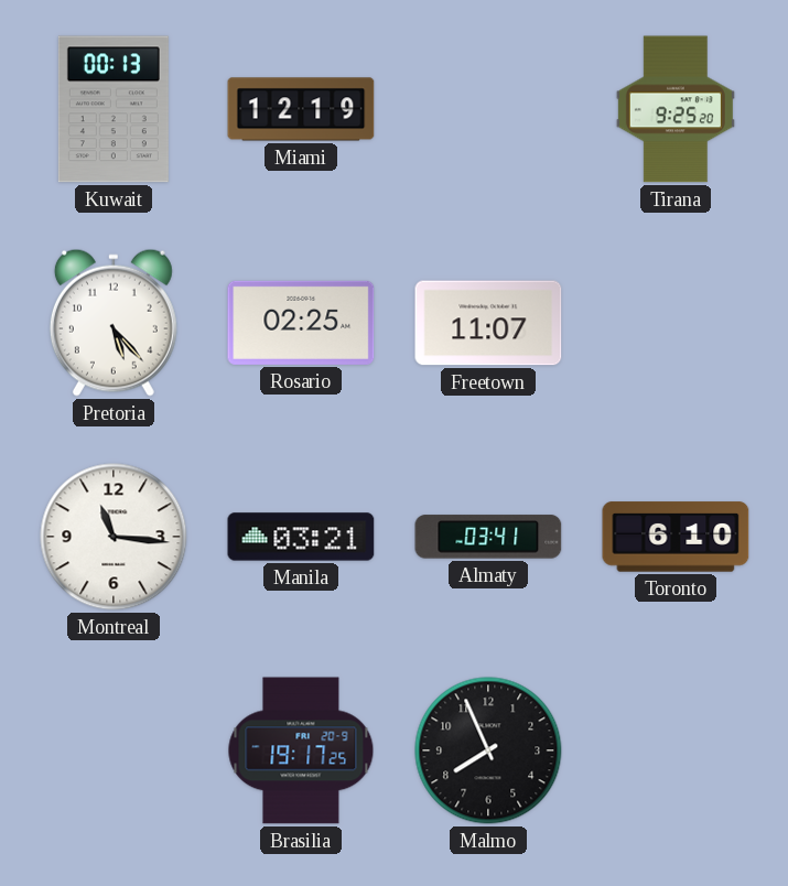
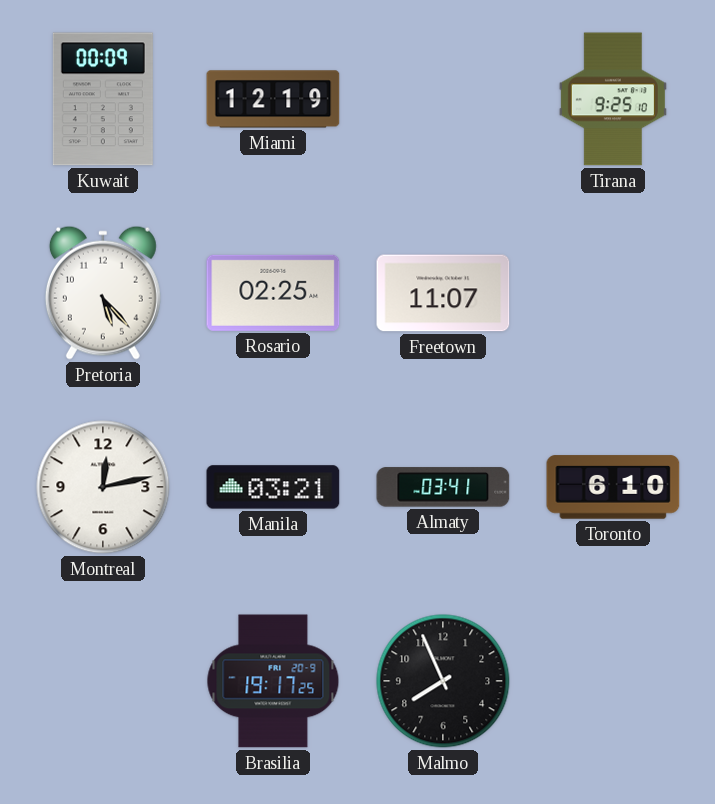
Kuwait: 00:13 -> 00:09 (103, 99)
Tirana: 9:25:20 -> 9:25:10 (613, 99)
Montreal: 11:16 -> 12:13 (103, 487)
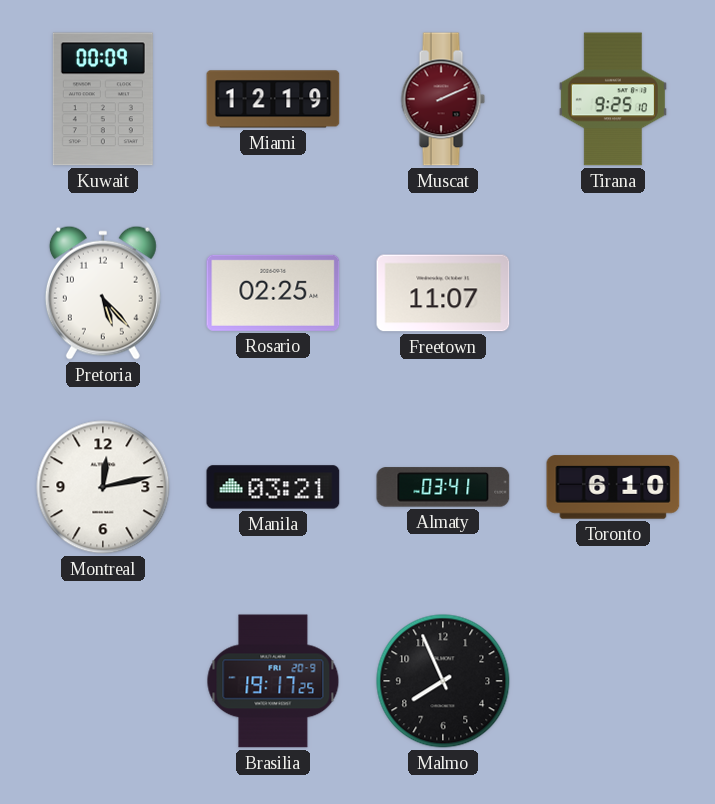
Muscat: none -> 2:11 (443, 99)
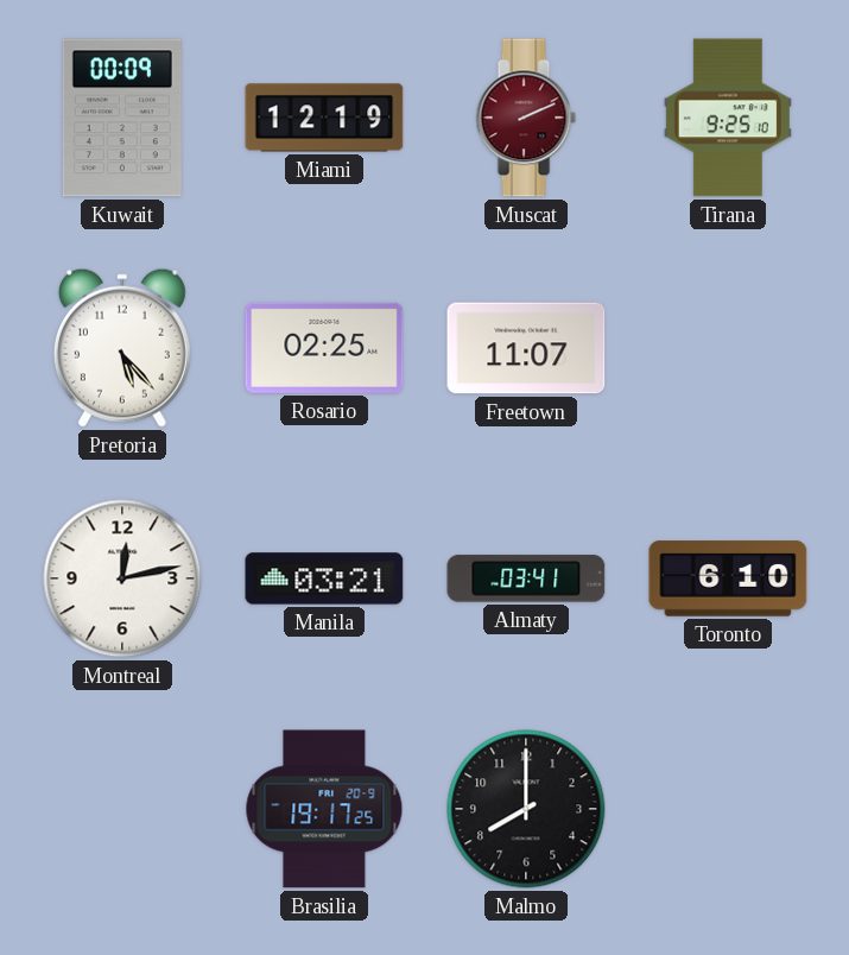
Malmo: 7:56 -> 8:00 (526, 809)
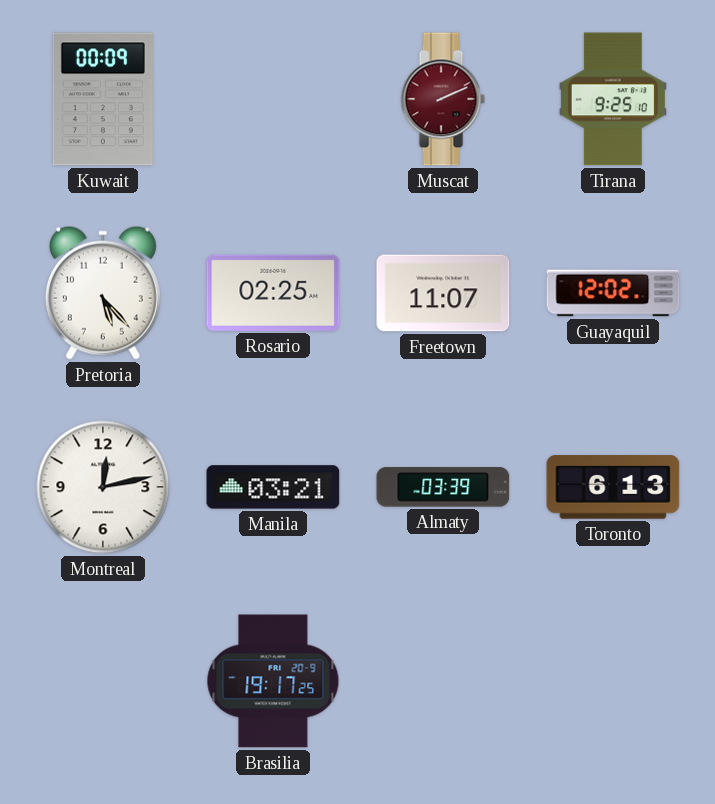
Miami: 12:19 -> none (324, 118)
Guayaquil: none -> 12:02 (613, 293)
Almaty: 03:41 -> 03:39 (443, 487)
Toronto: 6:10 -> 6:13 (613, 487)
Malmo: 8:00 -> none (526, 809)
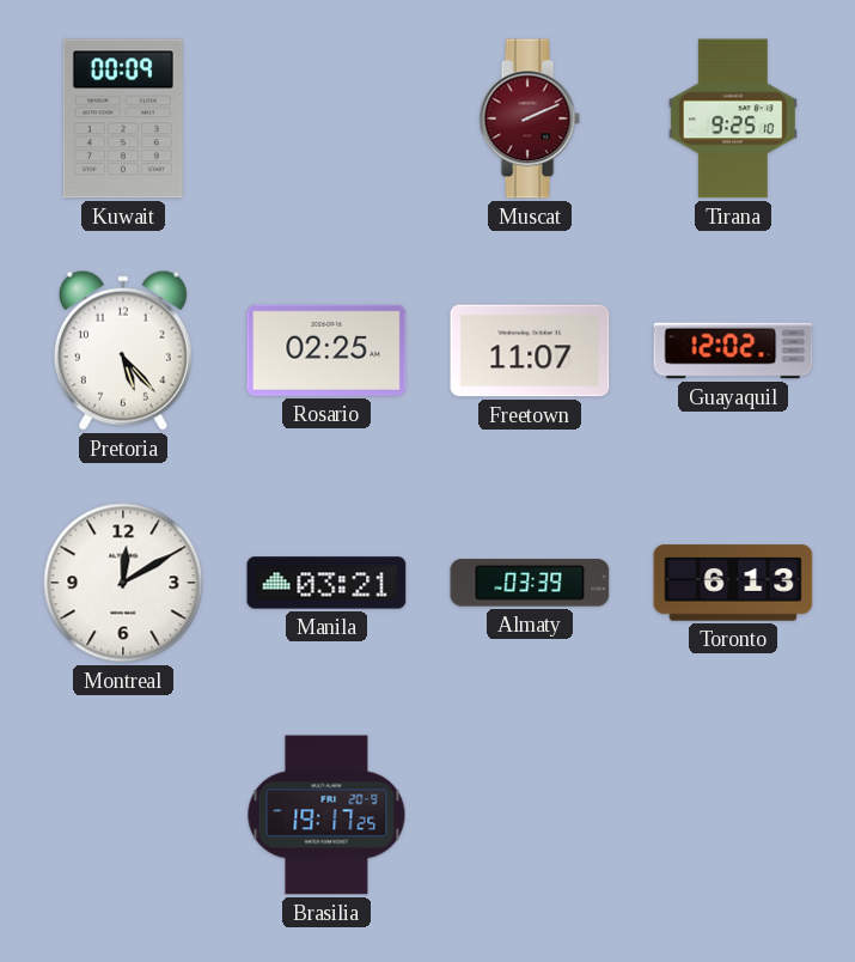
Montreal: 12:13 -> 12:10 (123, 583)
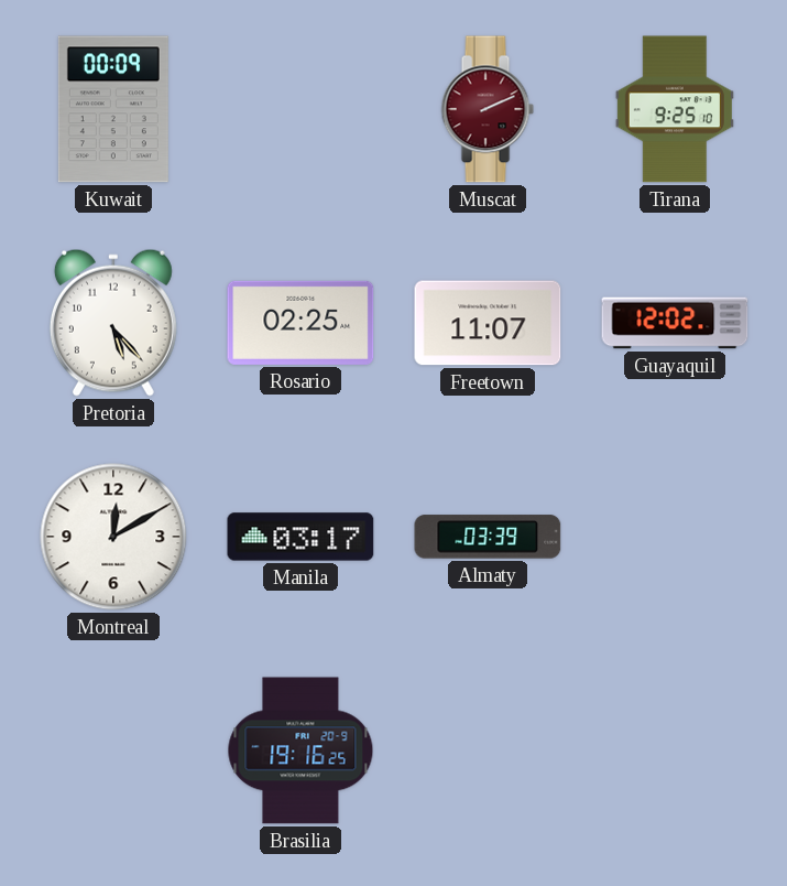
Manila: 03:21 -> 03:17 (300, 537)
Toronto: 6:13 -> none (733, 583)
Brasilia: 19:17 -> 19:16 (300, 750)
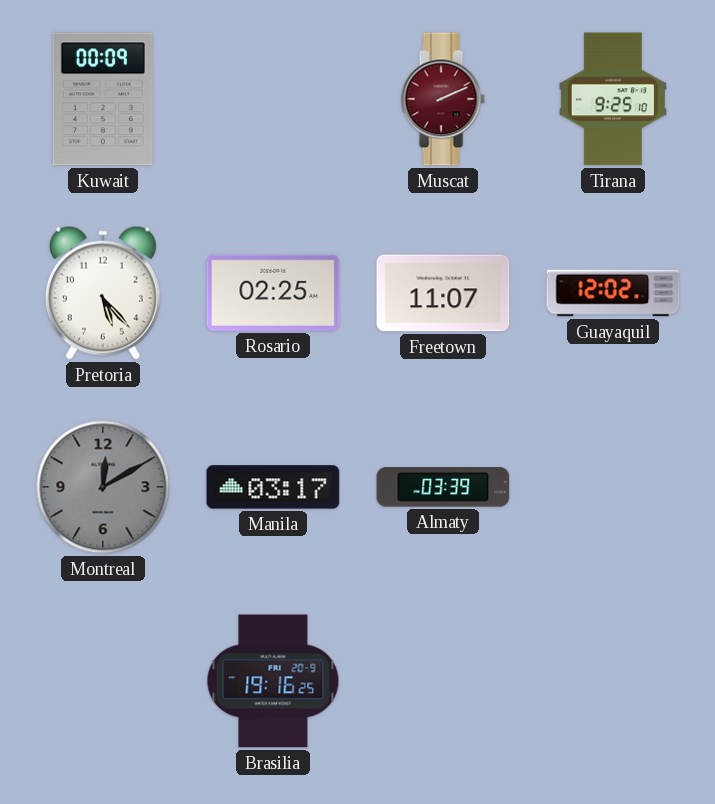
Montreal dial: white -> grey (103, 487)
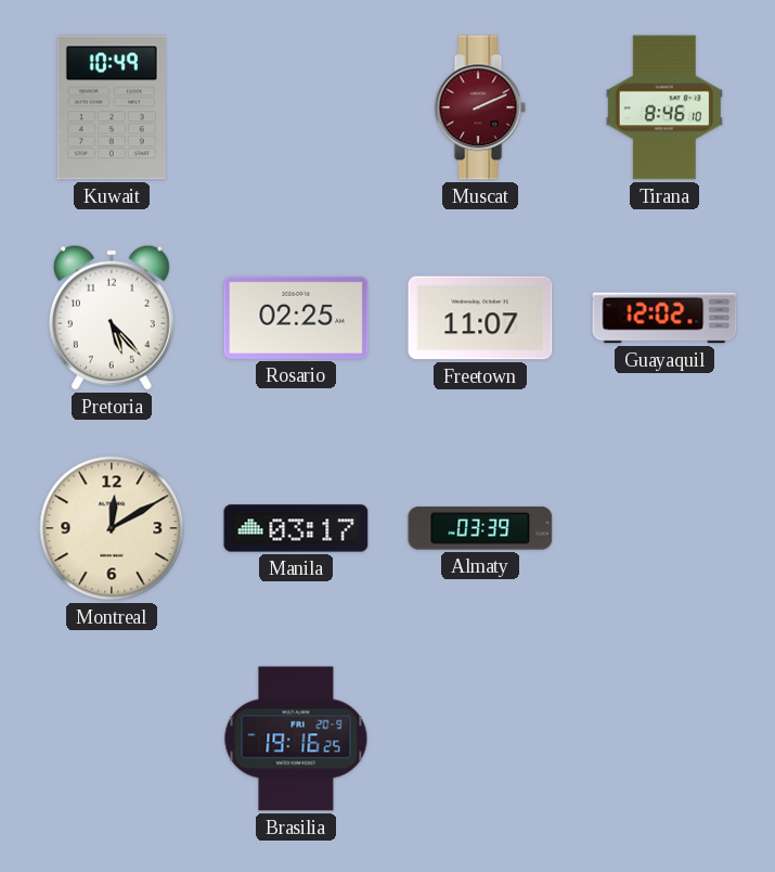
Kuwait: 00:09 -> 10:49 (112, 107)
Tirana: 9:25 -> 8:46 (664, 107)
Montreal dial: grey -> cream (112, 528)
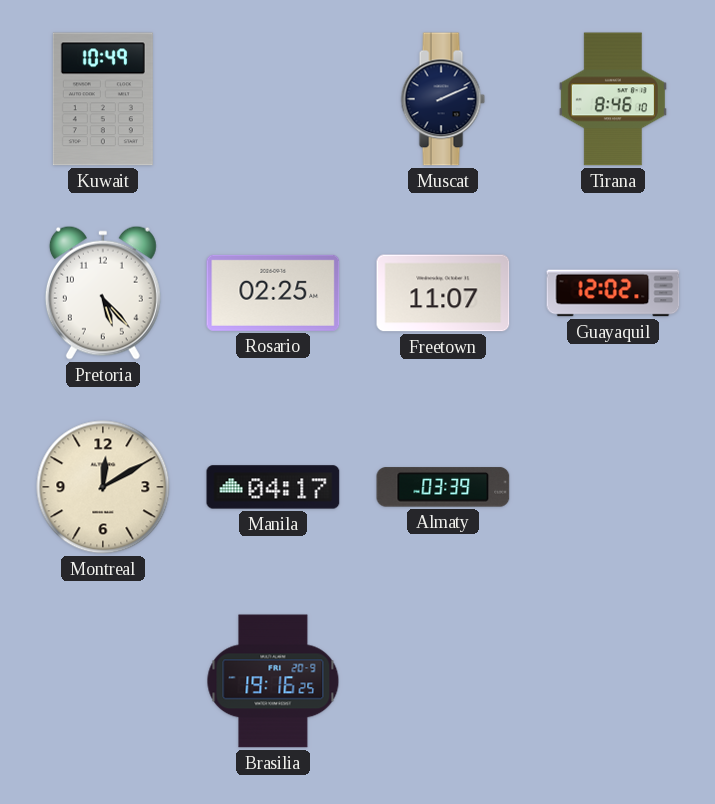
Muscat dial: burgundy -> navy (443, 99)
Manila: 03:17 -> 04:17 (273, 487)
